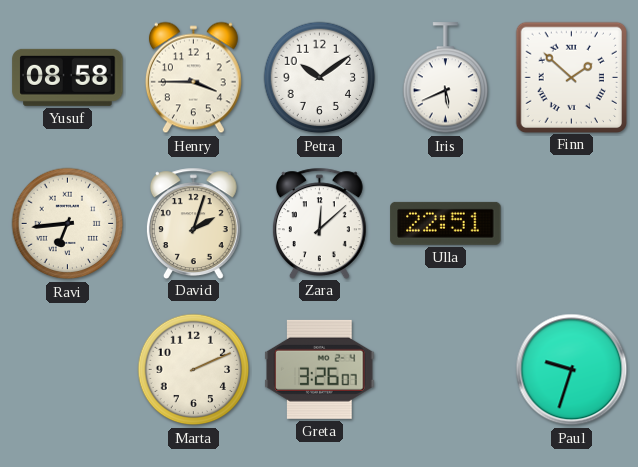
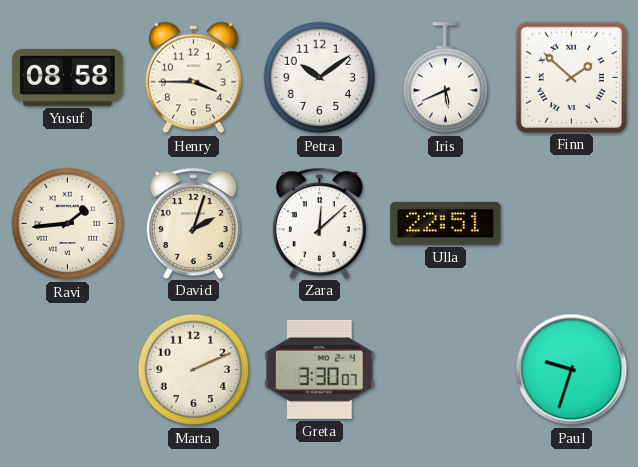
Ravi: 6:44 -> 1:44 (68, 224)
Greta: 3:26 -> 3:30 (320, 369)
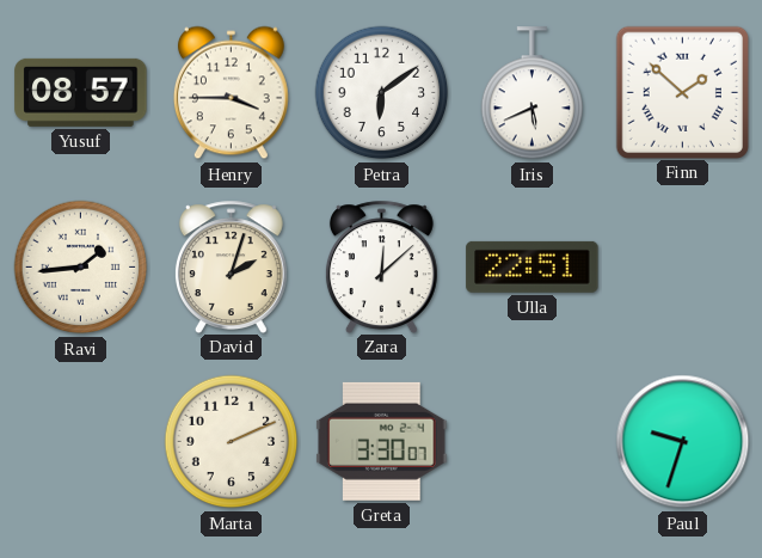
Yusuf: 08:58 -> 08:57 (81, 92)
Petra: 10:09 -> 6:09 (382, 93)
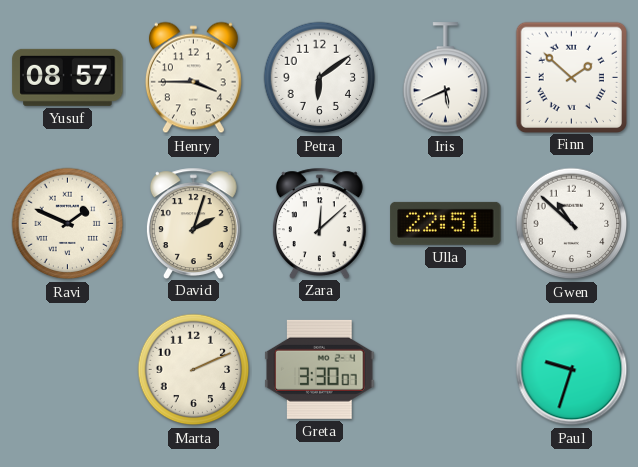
Ravi: 1:44 -> 1:49 (68, 224)
Gwen: none -> 10:52 (572, 224)
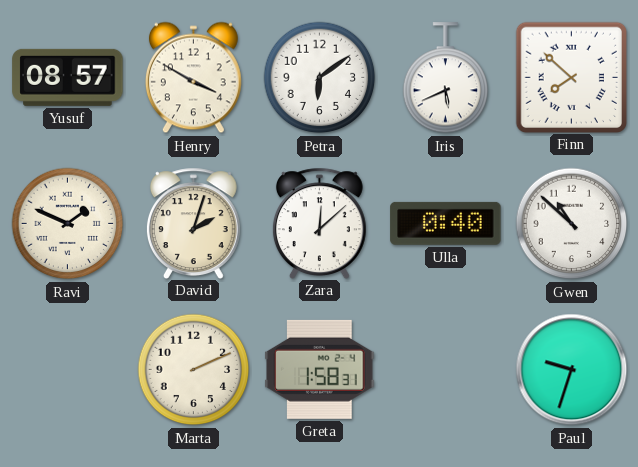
Henry: 3:45 -> 3:50 (193, 78)
Finn: 1:52 -> 7:52 (571, 77)
Ulla: 22:51 -> 0:40 (446, 223)
Greta: 3:30 -> 1:58 (320, 369)
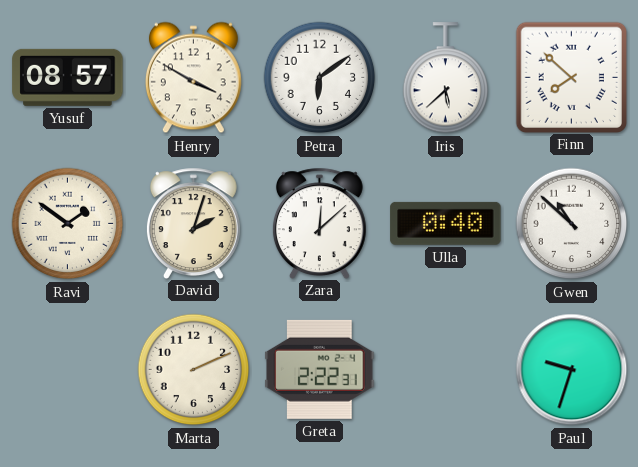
Iris: 5:41 -> 5:38 (446, 78)
Ravi: 1:49 -> 1:51 (68, 224)
Greta: 1:58 -> 2:22 (320, 369)
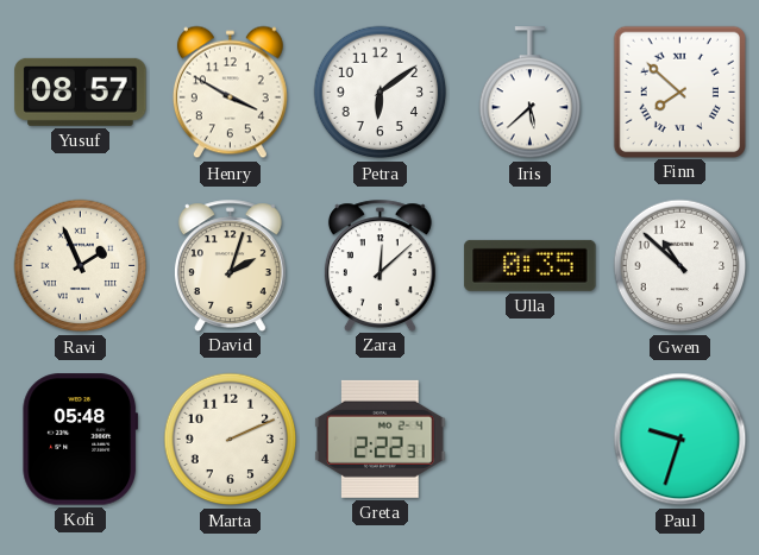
Ravi: 1:51 -> 1:56 (81, 266)
Ulla: 0:40 -> 0:35 (531, 265)
Kofi: none -> 05:48 (81, 440)
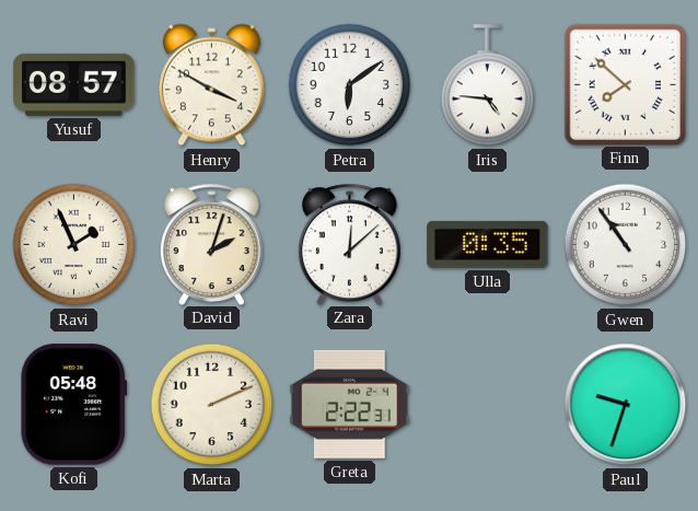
Iris: 5:38 -> 4:46 (488, 85)
Gwen: 10:52 -> 10:54 (626, 245)
